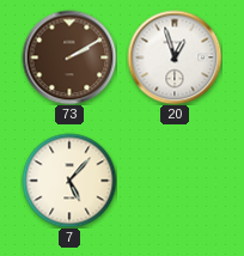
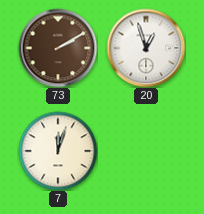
7: 5:07 -> 12:03 (58, 151)
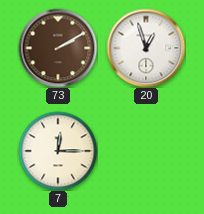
7: 12:03 -> 12:15 (58, 151)
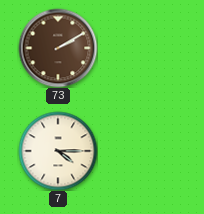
20: 12:57 -> none (146, 48)
7: 12:15 -> 4:15 (58, 151)
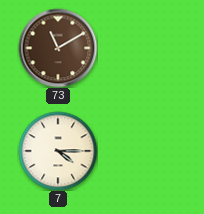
73: 2:10 -> 11:10 (58, 48)
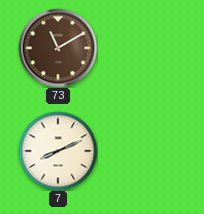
7: 4:15 -> 8:11 (58, 151)
